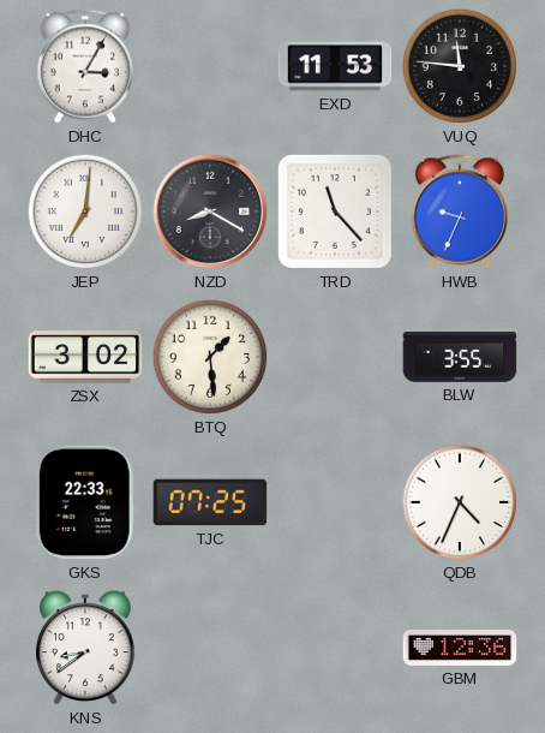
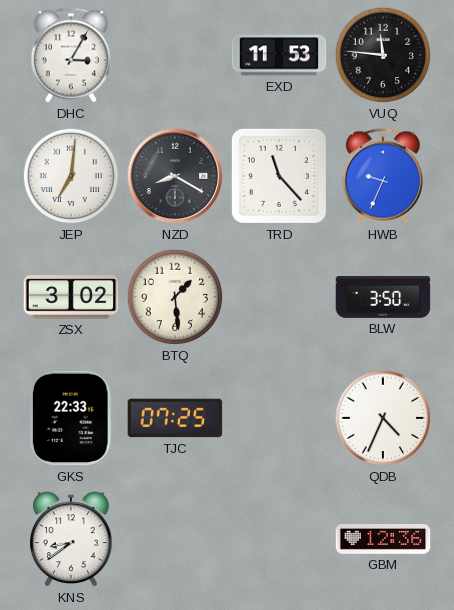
BLW: 3:55 -> 3:50 (383, 298)
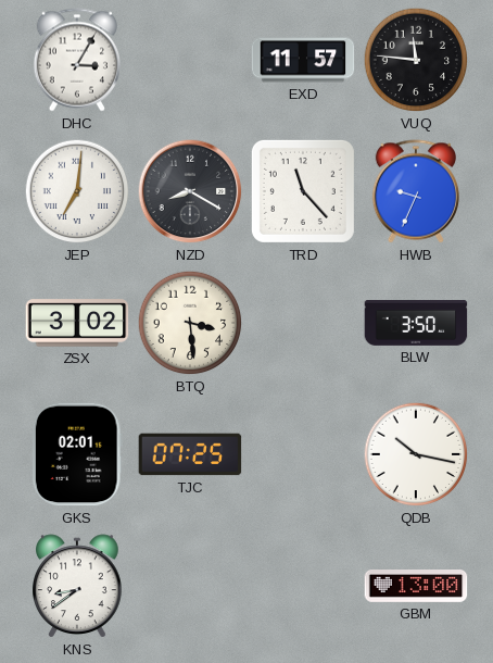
EXD: 11:53 -> 11:57 (303, 60)
BTQ: 1:29 -> 3:29 (190, 323)
GKS: 22:33 -> 02:01 (77, 454)
QDB: 4:34 -> 10:17 (416, 454)
GBM: 12:36 -> 13:00 (416, 587)
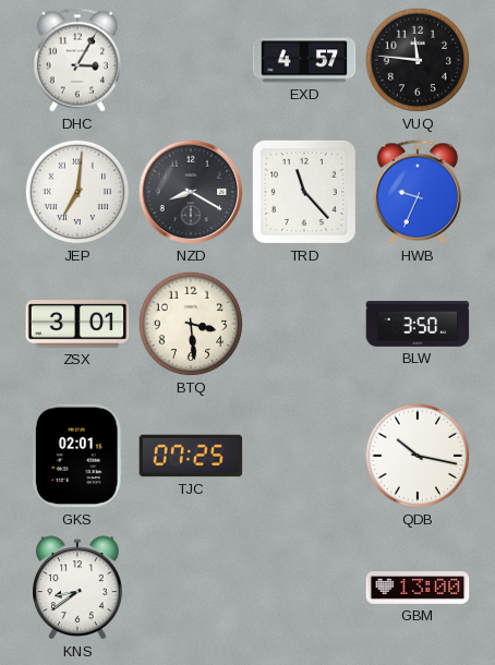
EXD: 11:57 -> 4:57 (304, 60)
ZSX: 3:02 -> 3:01 (77, 324)
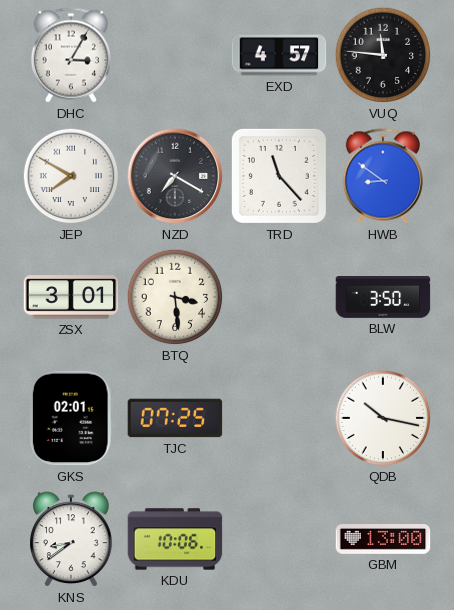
JEP: 7:01 -> 7:50 (71, 176)
NZD: 8:20 -> 7:20 (175, 176)
HWB: 9:34 -> 8:51 (383, 176)
KDU: none -> 10:06 (175, 539)
